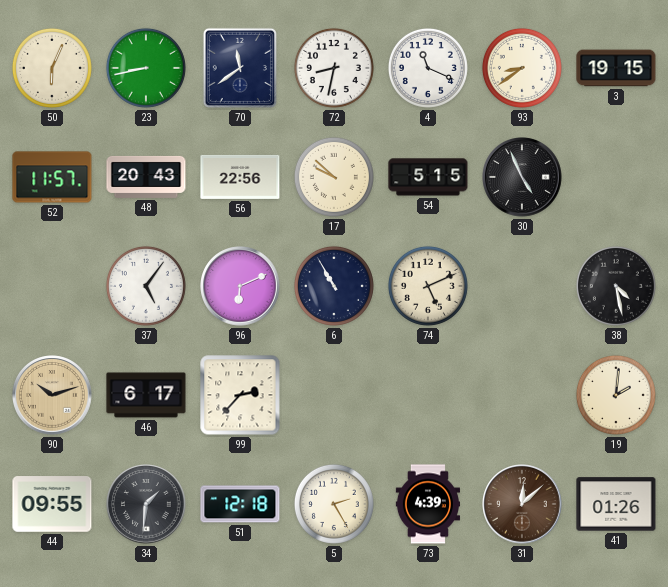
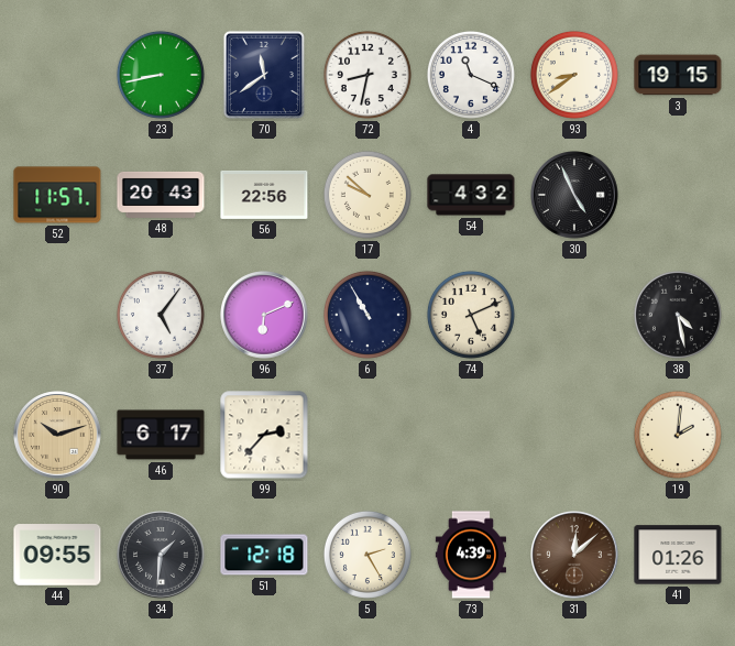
50: 6:04 -> none (52, 68)
54: 5:15 -> 4:32 (471, 195)
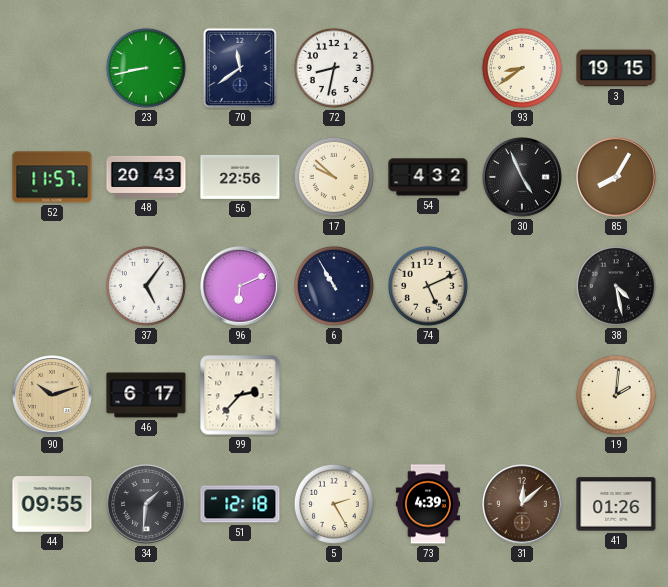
4: 11:19 -> none (471, 75)
85: none -> 8:05 (616, 177)
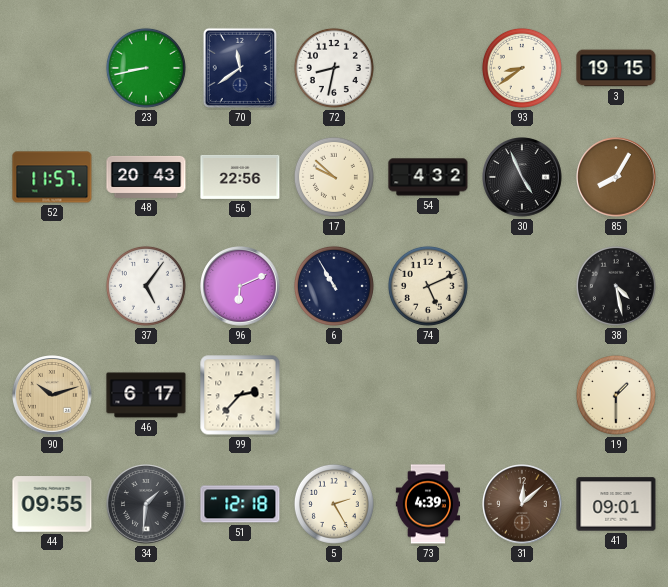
19: 2:01 -> 1:30 (616, 395)
41: 01:26 -> 09:01 (616, 504)
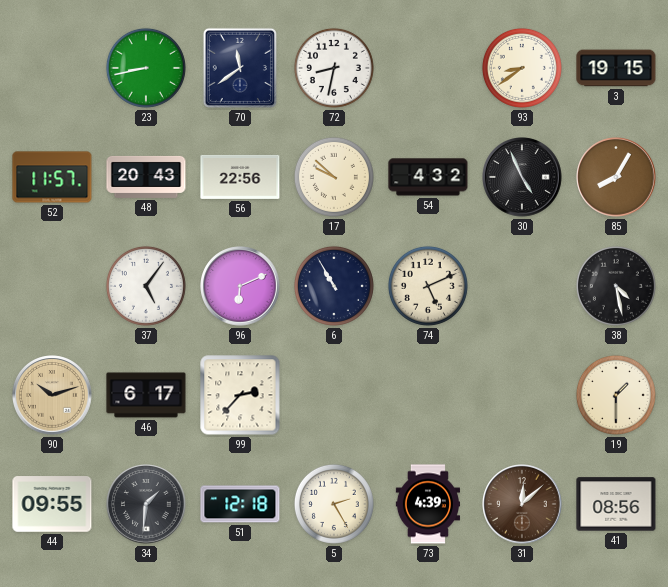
41: 09:01 -> 08:56 (616, 504)
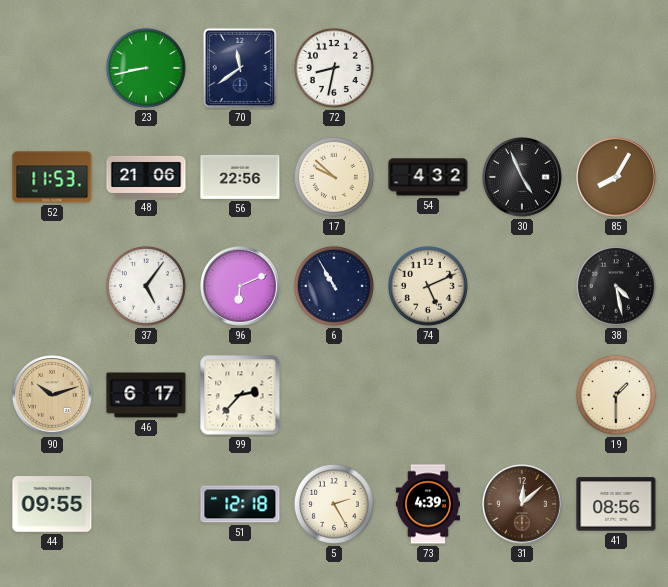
93: 8:39 -> none (522, 68)
3: 19:15 -> none (616, 68)
52: 11:57 -> 11:53 (52, 177)
48: 20:43 -> 21:06 (146, 177)
34: 1:31 -> none (146, 504)
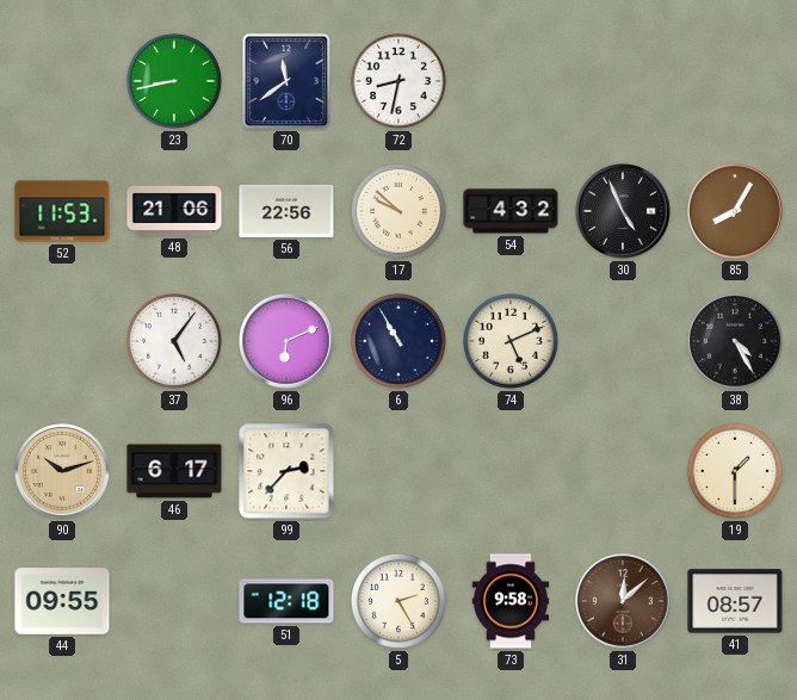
38: 4:28 -> 4:25 (735, 341)
73: 4:39 -> 9:58 (509, 601)
41: 08:56 -> 08:57 (735, 601)
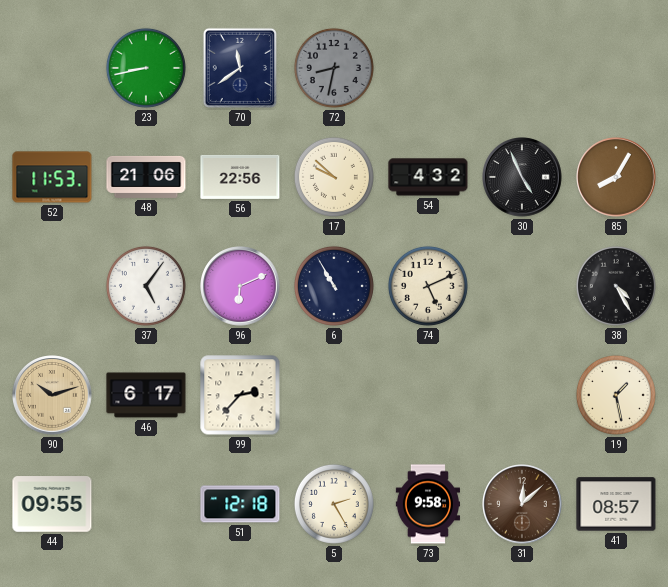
72 dial: white -> grey (334, 68)
19: 1:30 -> 1:28 (616, 395)
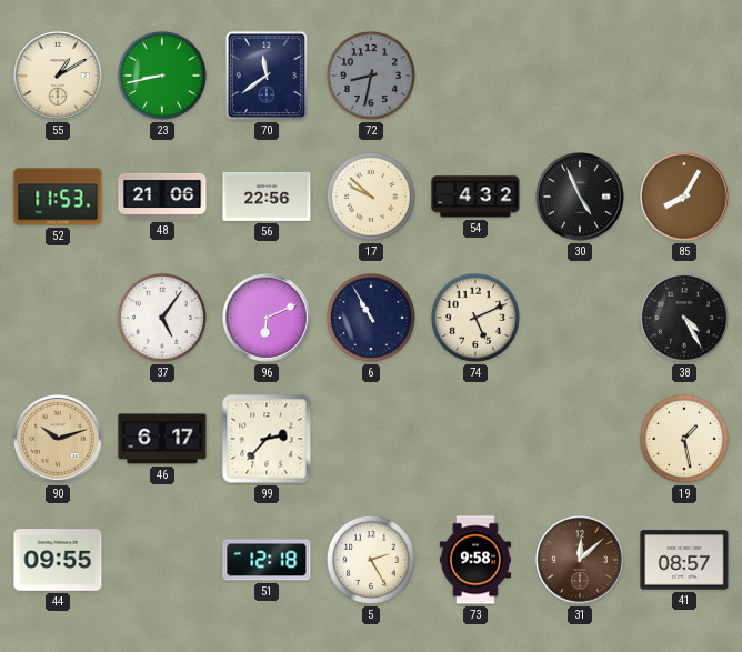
55: none -> 1:10 (58, 76)
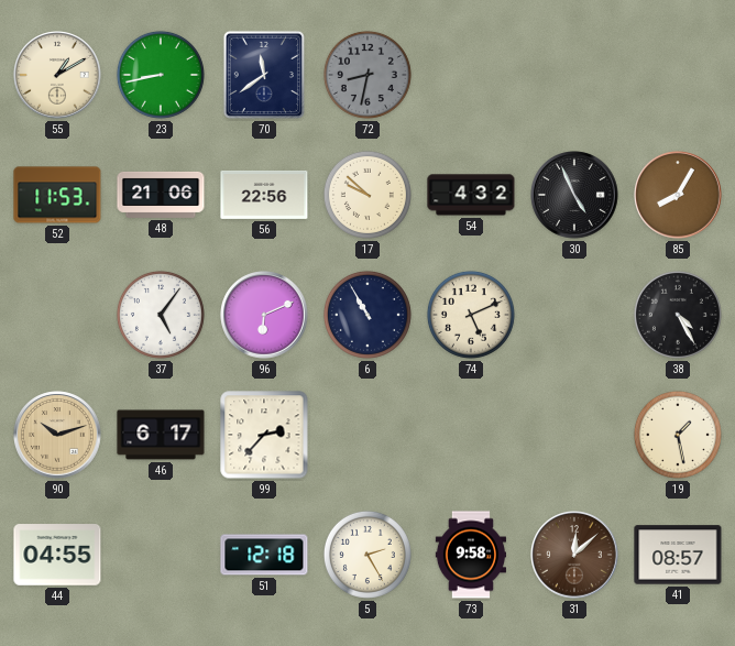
44: 09:55 -> 04:55 (57, 555)
